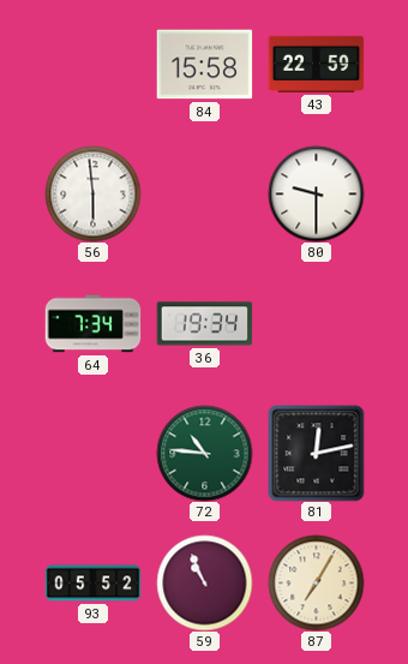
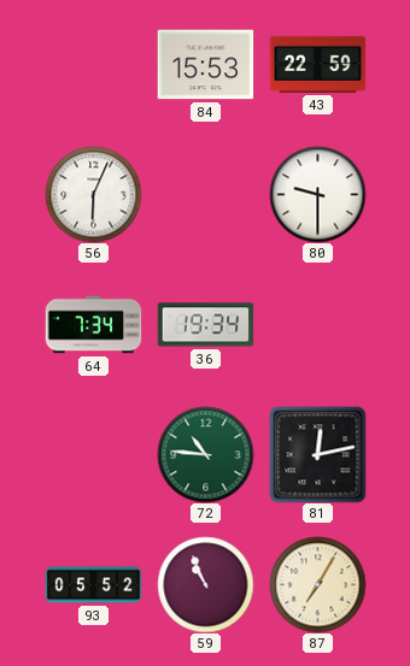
84: 15:58 -> 15:53 (205, 65)
56: 5:59 -> 6:04 (93, 194)
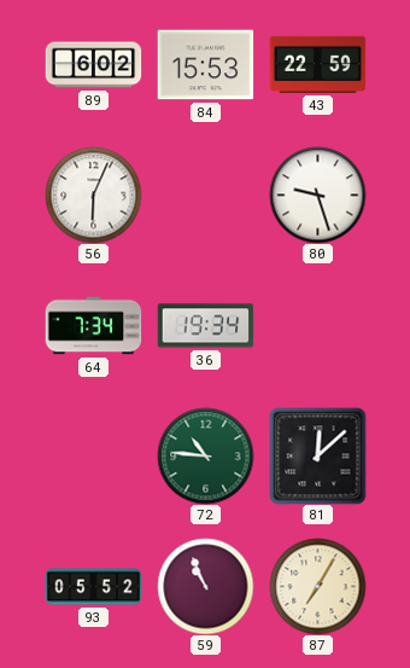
89: none -> 6:02 (93, 65)
80: 9:30 -> 9:27 (317, 194)
81: 12:13 -> 12:08 (317, 455)
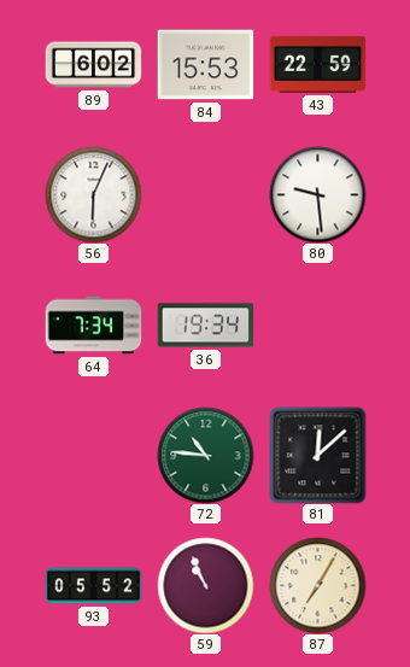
80: 9:27 -> 9:29 (317, 194)
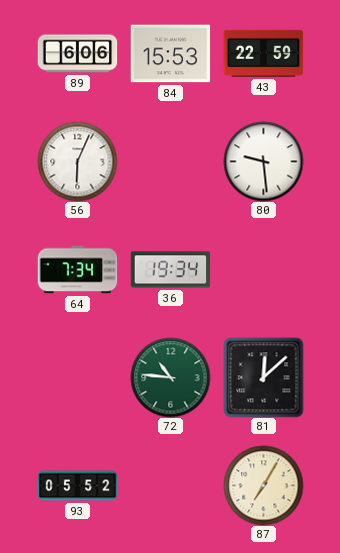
89: 6:02 -> 6:06 (77, 54)
59: 10:56 -> none (205, 585)
